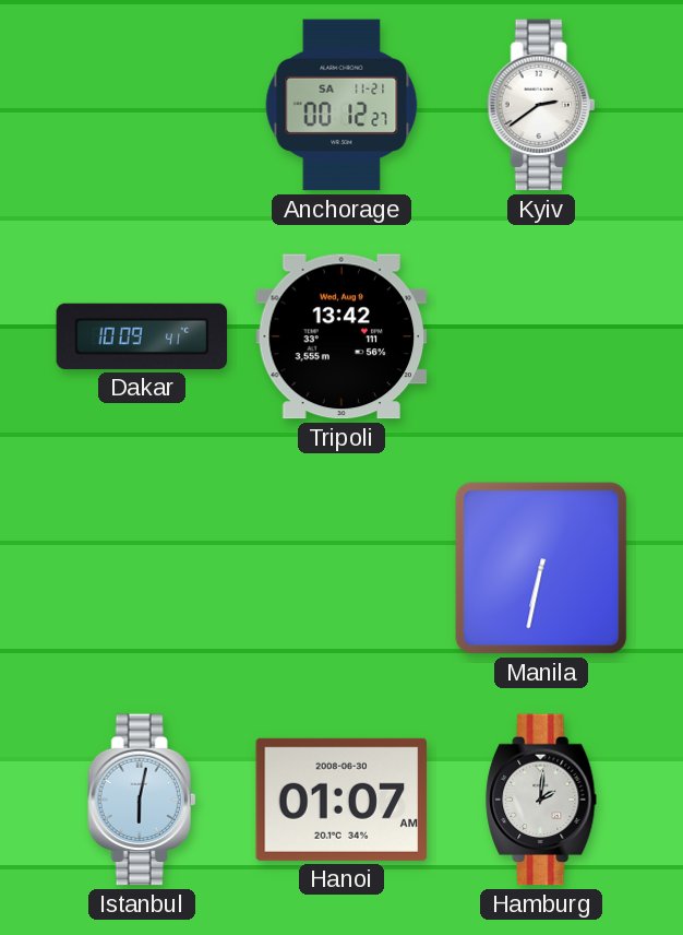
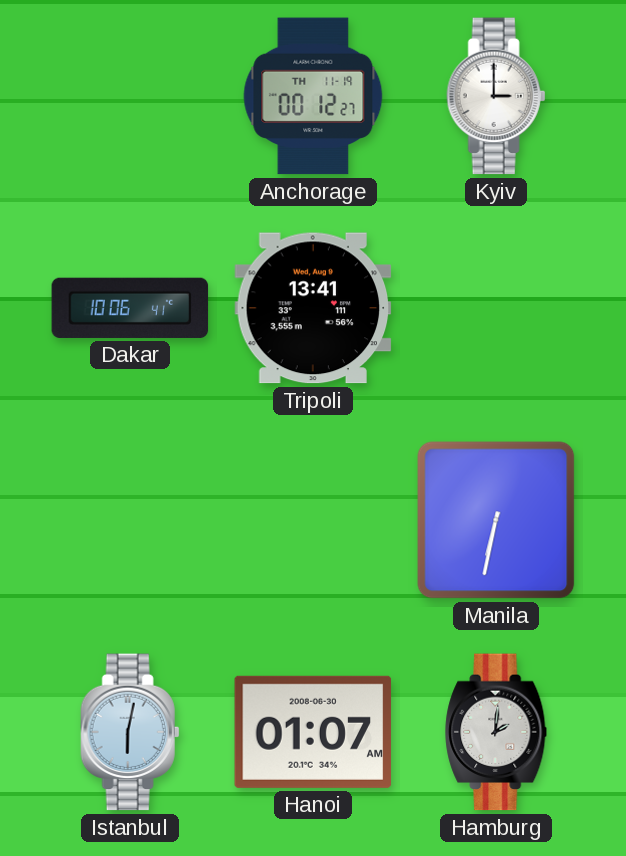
Anchorage date: SA 11-21 -> TH 11-19 (313, 96)
Kyiv: 2:39 -> 3:00 (496, 96)
Dakar: 10:09 -> 10:06 (130, 308)
Tripoli: 13:42 -> 13:41 (313, 308)
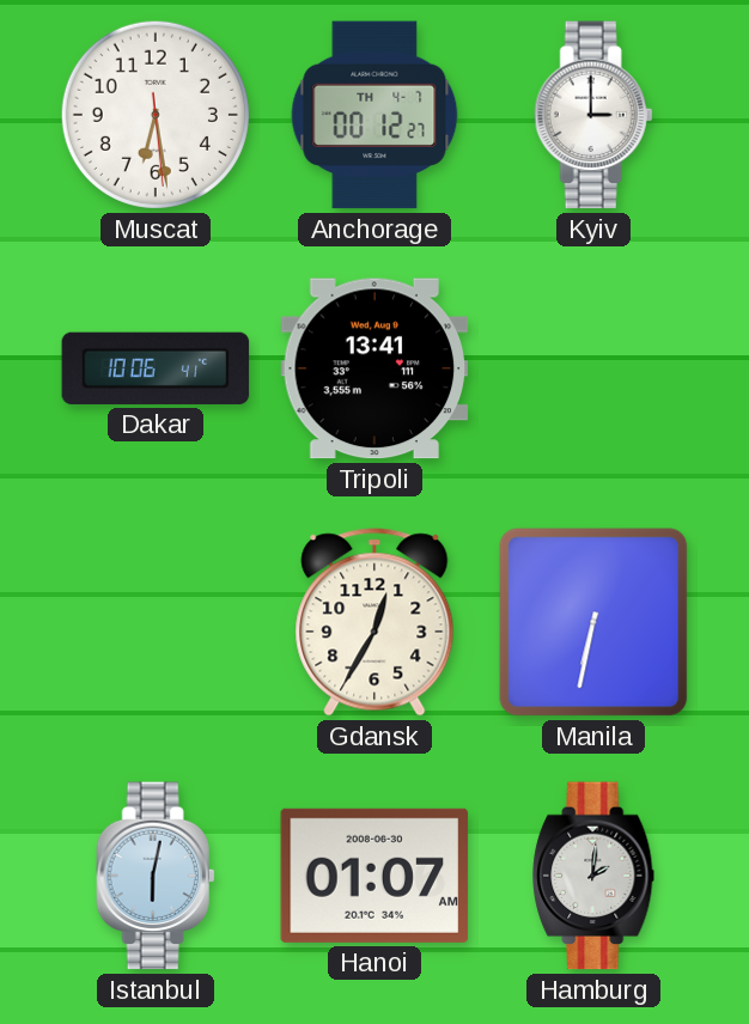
Muscat: none -> 6:28 (156, 115)
Anchorage date: TH 11-19 -> TH 4-7 (374, 115)
Gdansk: none -> 12:35 (374, 622)
